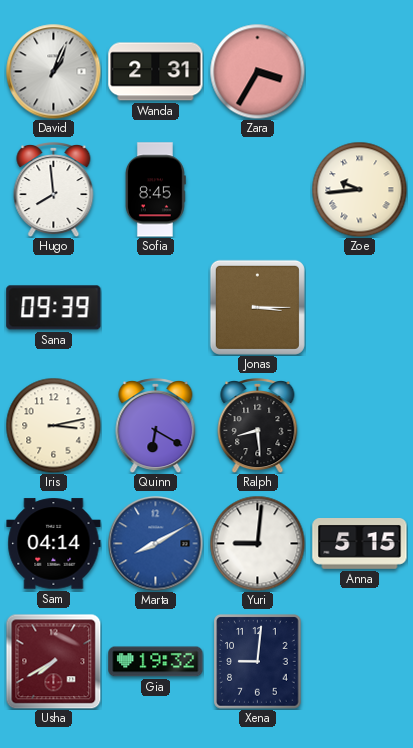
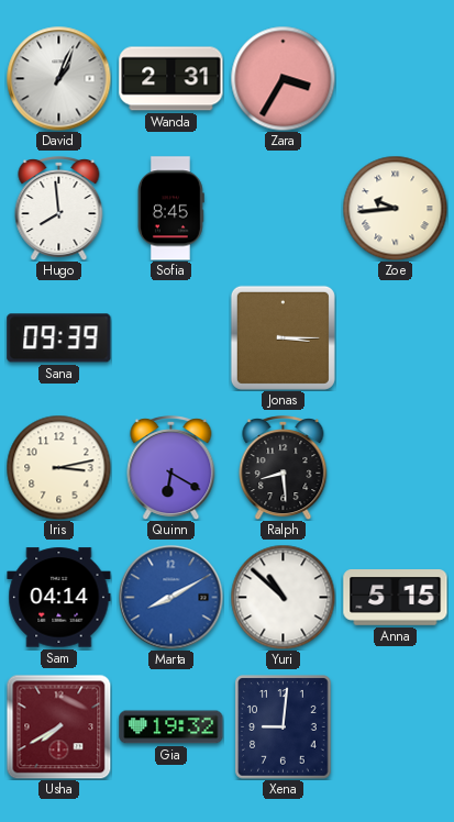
Yuri: 9:01 -> 10:52 (283, 597)
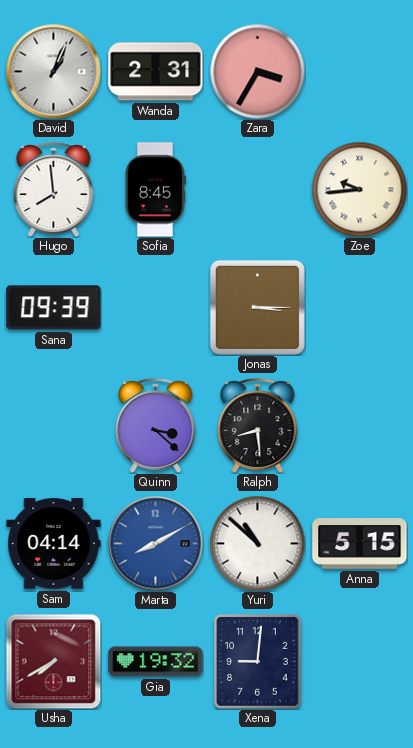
Iris: 3:13 -> none (58, 467)
Quinn: 6:20 -> 3:22 (156, 426)
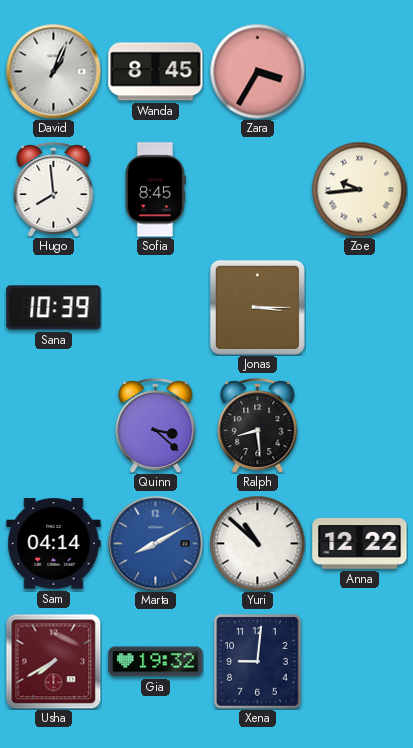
Wanda: 2:31 -> 8:45 (156, 72)
Sana: 09:39 -> 10:39 (54, 308)
Anna: 5:15 -> 12:22 (360, 544)
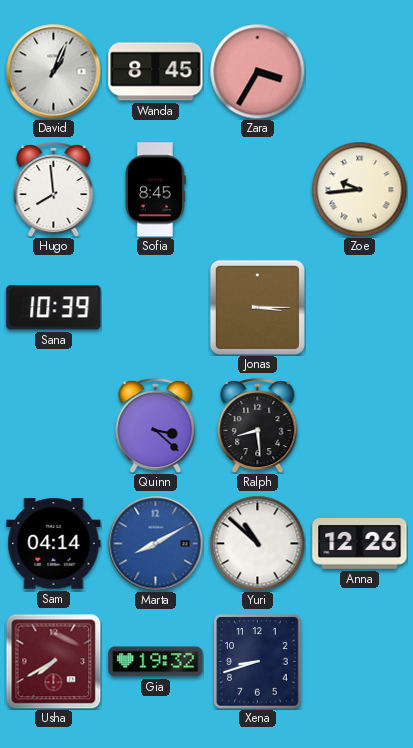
Anna: 12:22 -> 12:26 (360, 544)
Xena: 9:01 -> 8:42 (258, 662)
